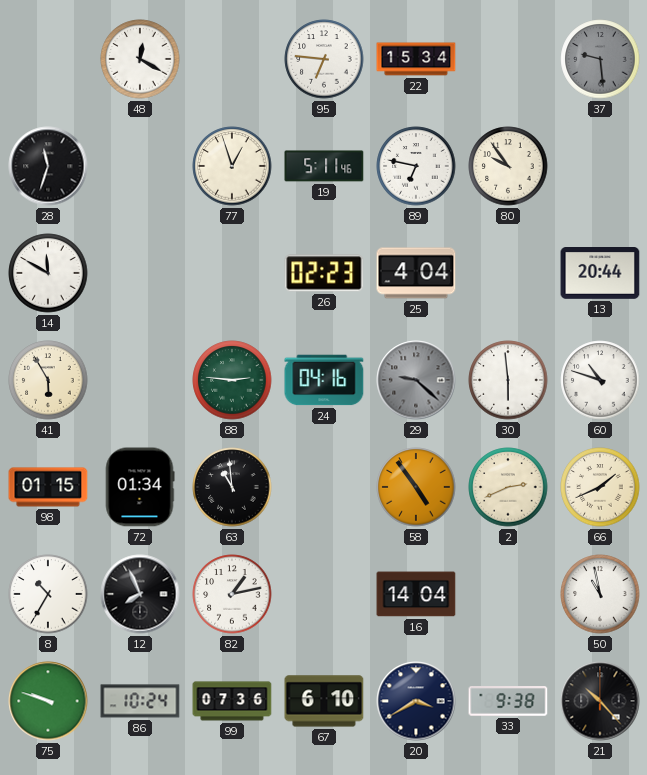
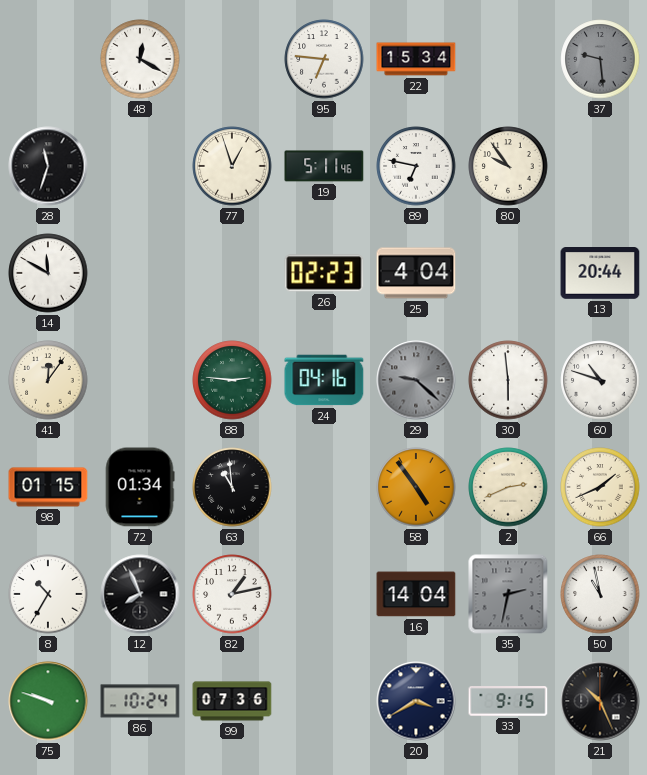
41: 5:55 -> 12:06 (48, 380)
35: none -> 2:32 (508, 594)
67: 6:10 -> none (324, 701)
33: 9:38 -> 9:15 (508, 701)
21: 10:23 -> 10:26 (600, 701)
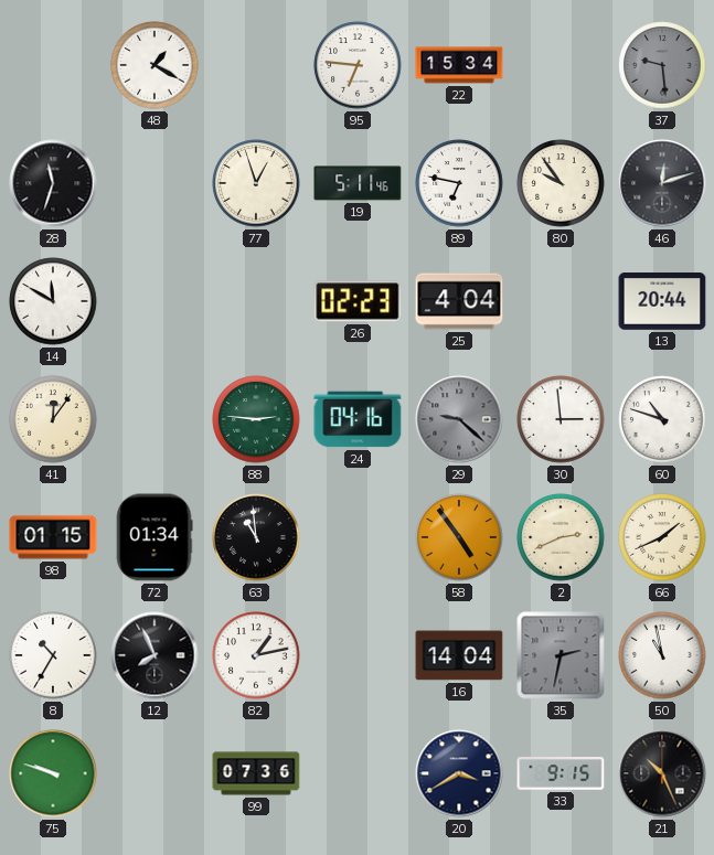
48: 12:20 -> 1:20 (154, 65)
46: none -> 12:12 (662, 183)
30: 5:59 -> 2:59 (561, 419)
86: 10:24 -> none (140, 701)
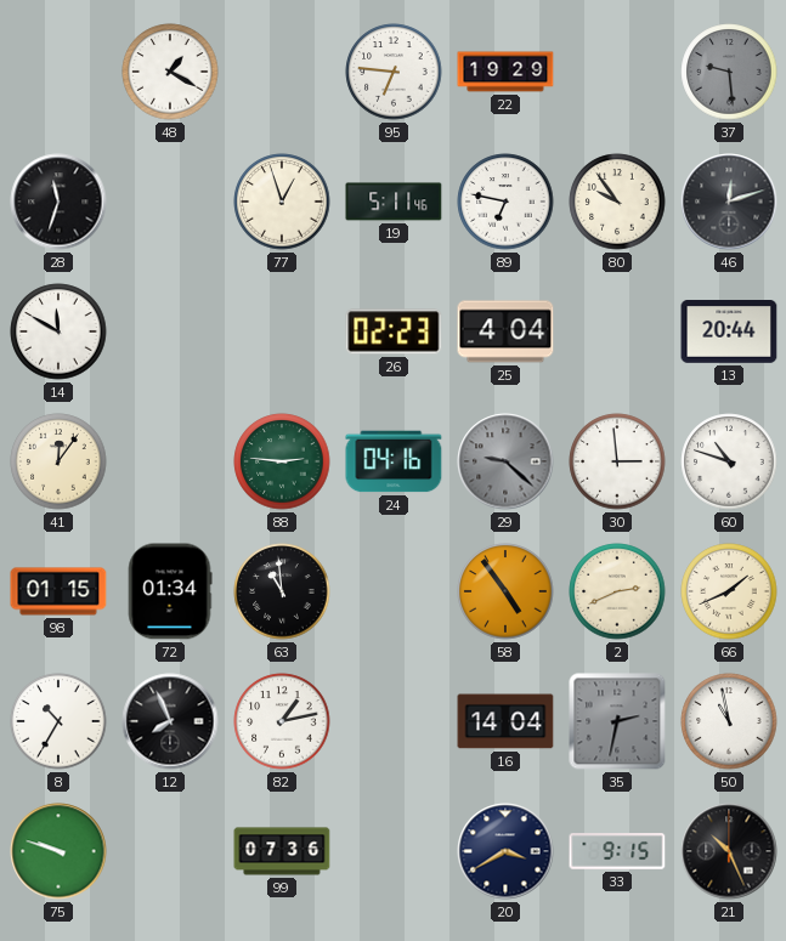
22: 15:34 -> 19:29 (505, 72)
